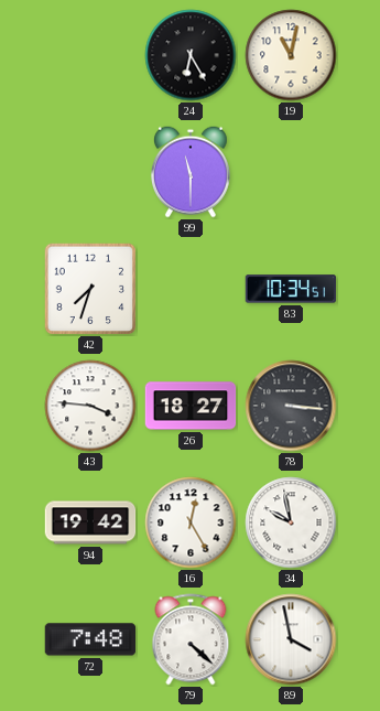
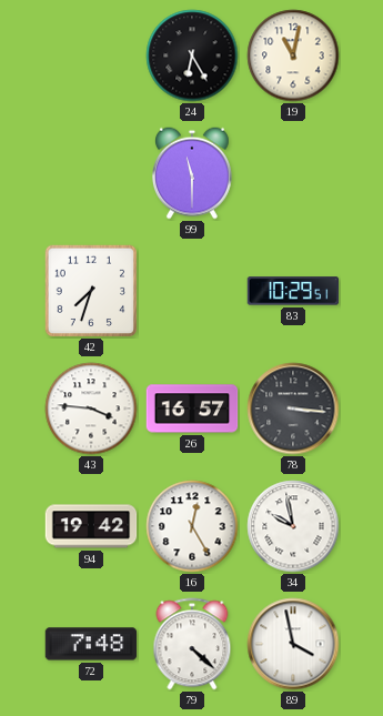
83: 10:34 -> 10:29 (293, 291)
26: 18:27 -> 16:57 (192, 409)
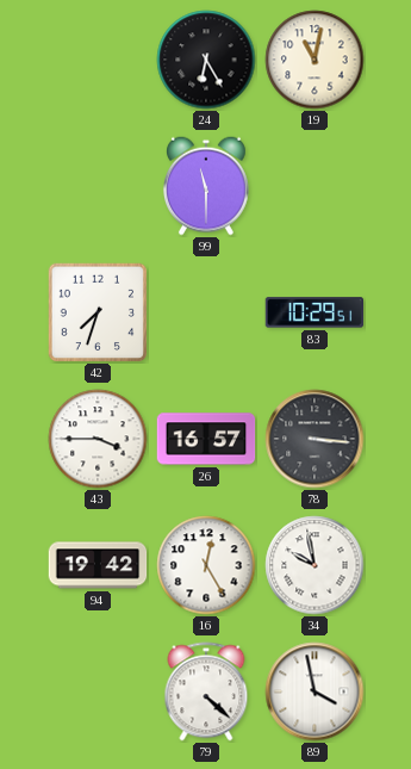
43: 3:46 -> 3:45 (98, 439)
72: 7:48 -> none (91, 644)
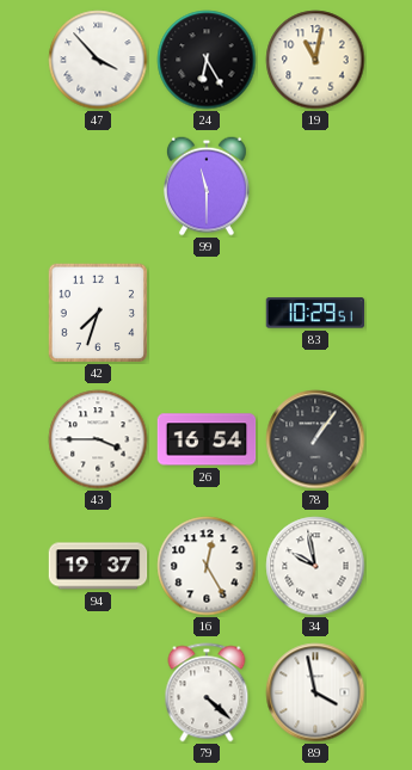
47: none -> 3:53 (98, 60)
26: 16:57 -> 16:54 (207, 439)
78: 3:16 -> 1:06 (315, 439)
94: 19:42 -> 19:37 (98, 566)
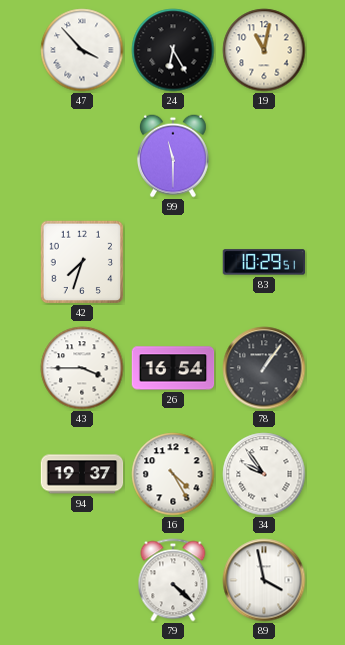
16: 12:25 -> 4:25 (173, 474)
34: 9:58 -> 9:54 (264, 474)
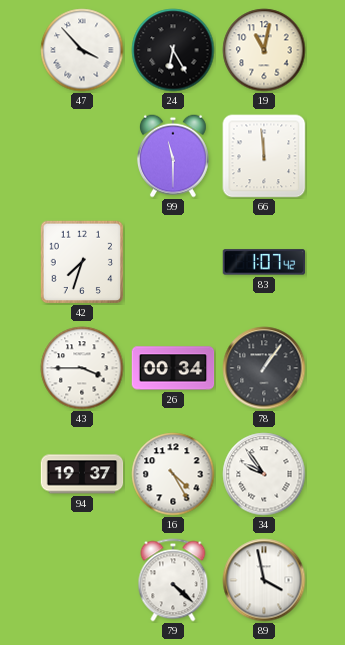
66: none -> 11:59 (264, 156)
83: 10:29 -> 1:07 (264, 262)
26: 16:54 -> 00:34 (173, 368)
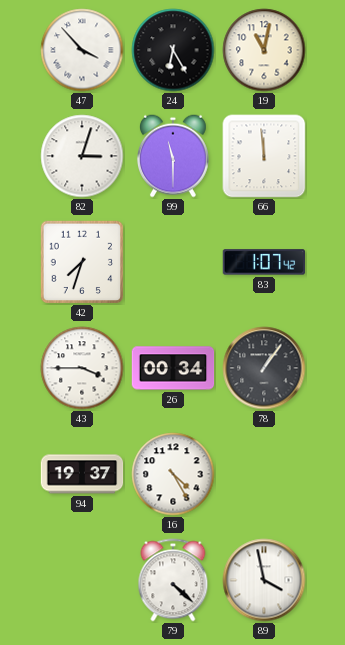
82: none -> 3:03 (82, 156)
34: 9:54 -> none (264, 474)
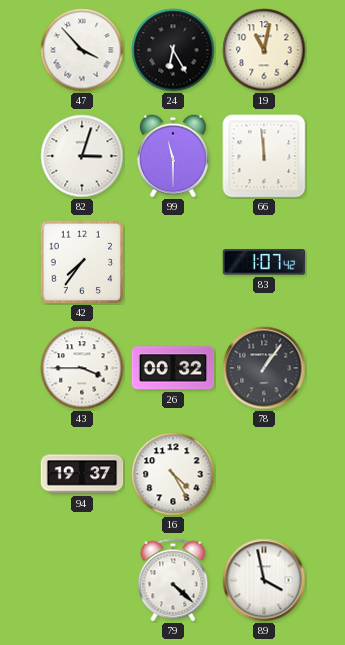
42: 7:33 -> 7:36 (81, 261)
26: 00:34 -> 00:32 (173, 368)
